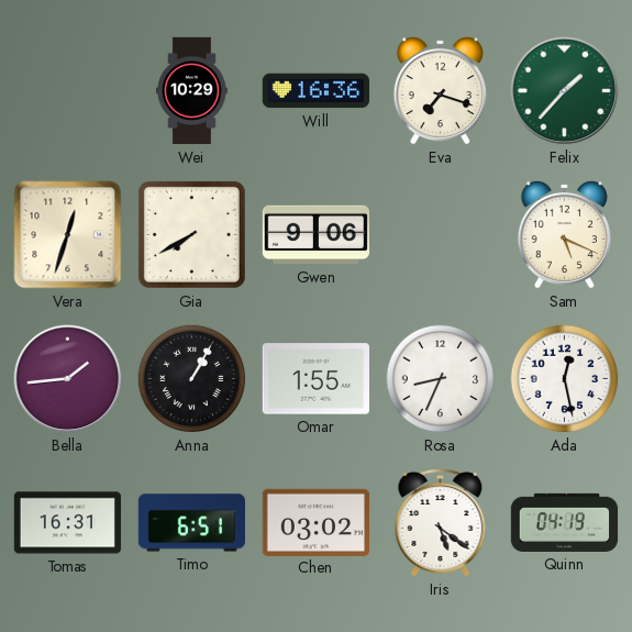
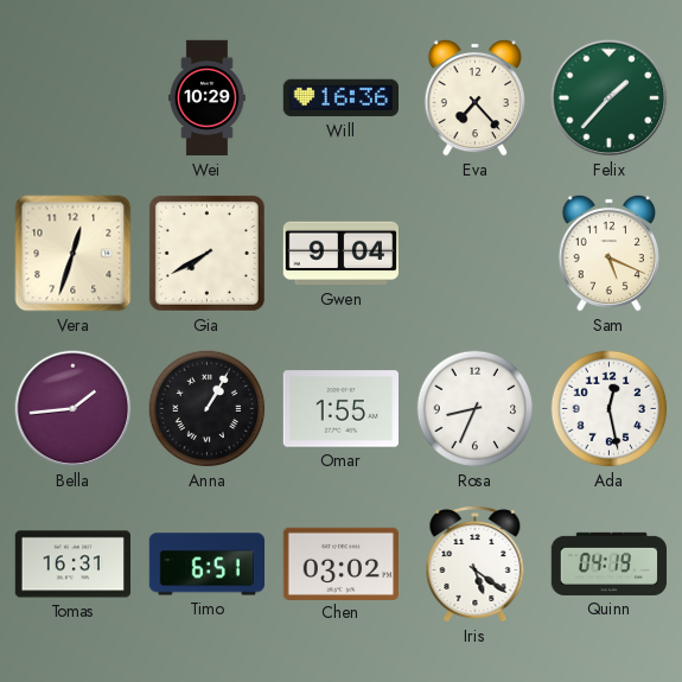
Eva: 7:18 -> 7:23 (474, 97)
Gwen: 9:06 -> 9:04 (340, 254)
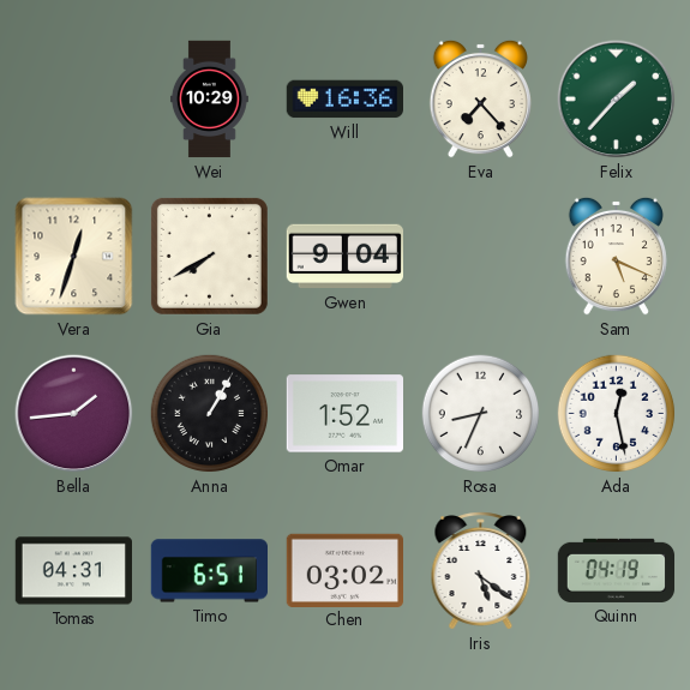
Omar: 1:55 -> 1:52 (344, 414)
Tomas: 16:31 -> 04:31 (73, 571)
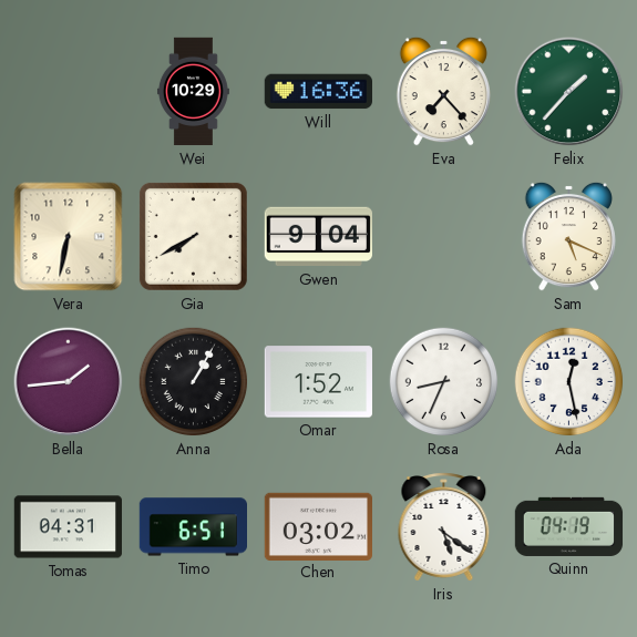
Vera: 12:33 -> 6:32 (69, 237)
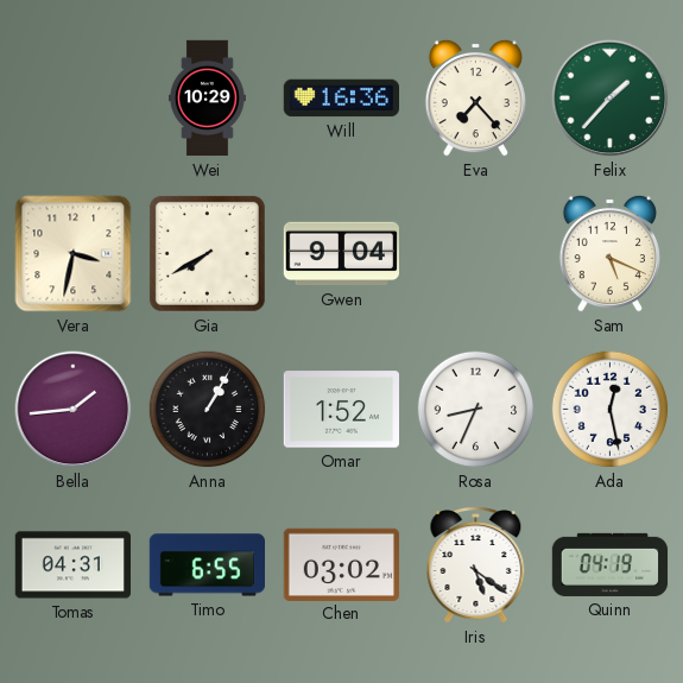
Vera: 6:32 -> 3:32 (74, 254)
Timo: 6:51 -> 6:55 (207, 565)
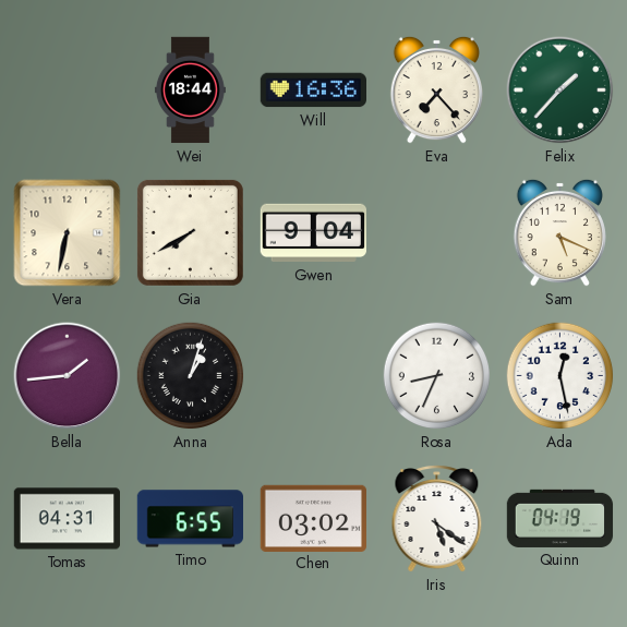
Wei: 10:29 -> 18:44 (190, 91)
Vera: 3:32 -> 6:32 (68, 233)
Anna: 1:05 -> 1:03 (191, 376)
Omar: 1:52 -> none (341, 410)
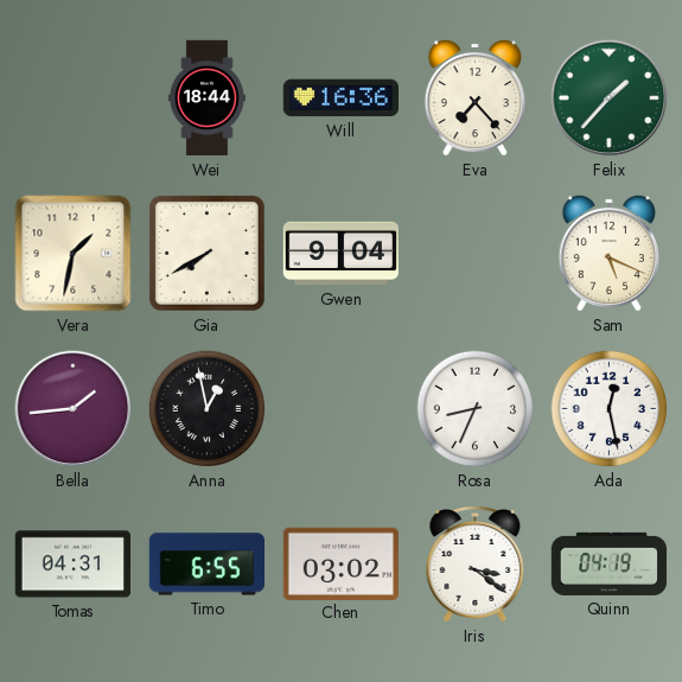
Vera: 6:32 -> 1:32 (74, 254)
Anna: 1:03 -> 12:58 (208, 409)
Iris: 5:21 -> 3:21 (476, 565)
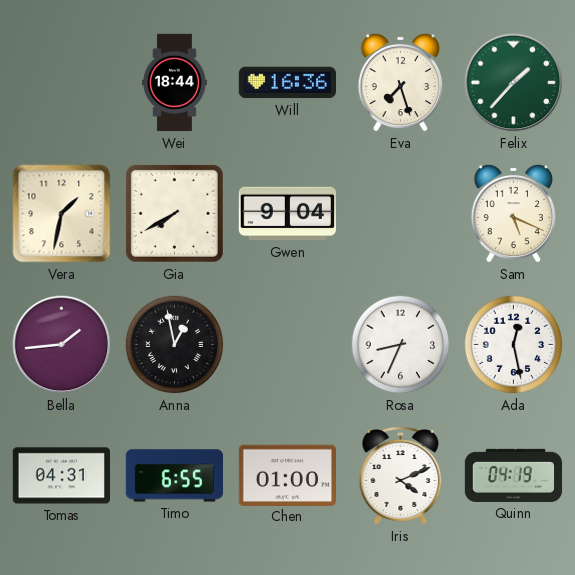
Eva: 7:23 -> 7:27 (400, 82)
Chen: 03:02 -> 01:00 (287, 475)
Iris: 3:21 -> 4:11 (401, 476)
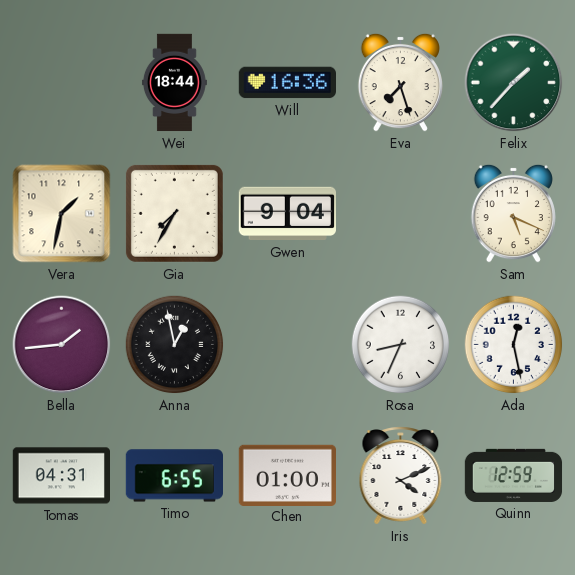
Gia: 7:40 -> 7:35 (174, 213)
Quinn: 04:19 -> 12:59 (514, 475)
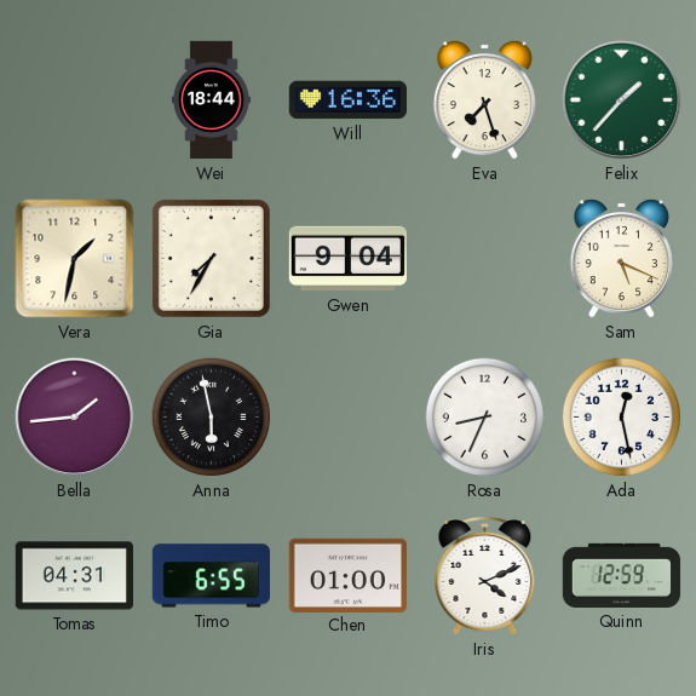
Anna: 12:58 -> 5:58 (212, 418)
